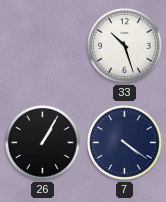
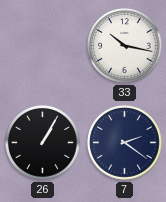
33: 10:27 -> 10:17 (125, 46)
7: 4:21 -> 2:21 (125, 143)
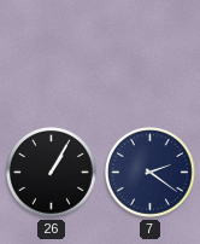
33: 10:17 -> none (125, 46)
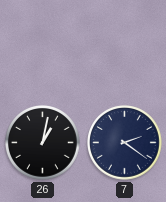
26: 1:05 -> 1:02 (43, 143)
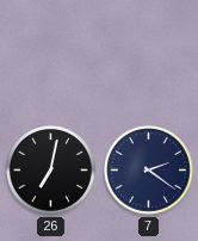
26: 1:02 -> 7:02 (51, 171)
